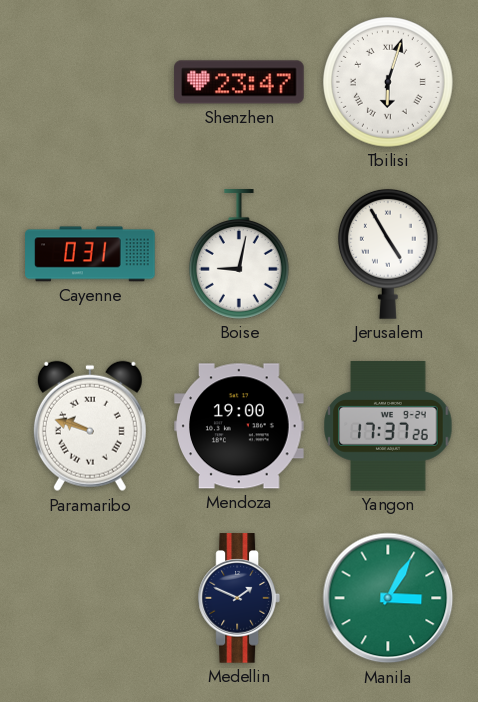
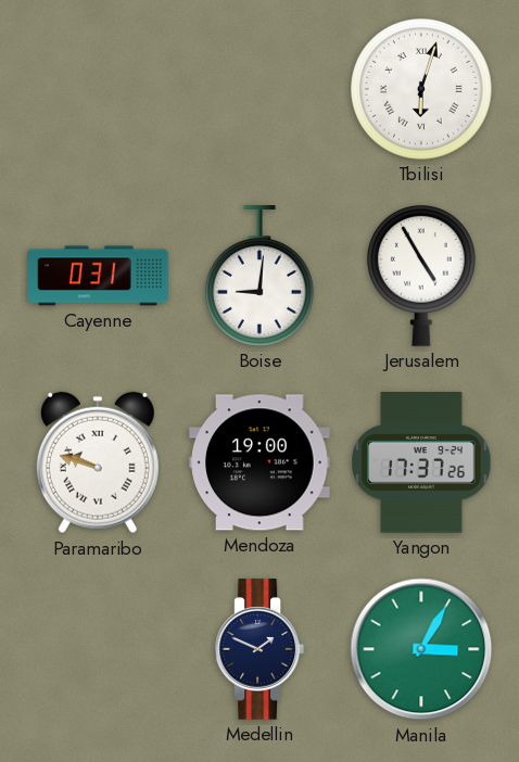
Shenzhen: 23:47 -> none (239, 82)
Boise: 9:02 -> 9:01 (259, 276)
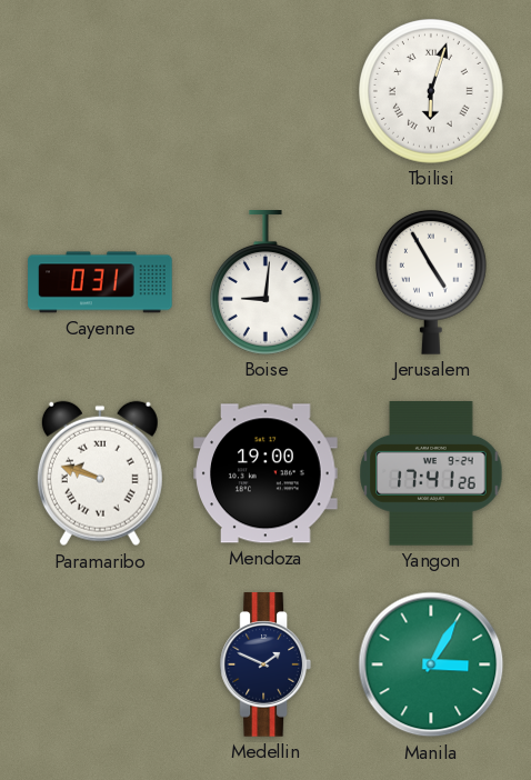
Yangon: 17:37 -> 17:41 (431, 473)
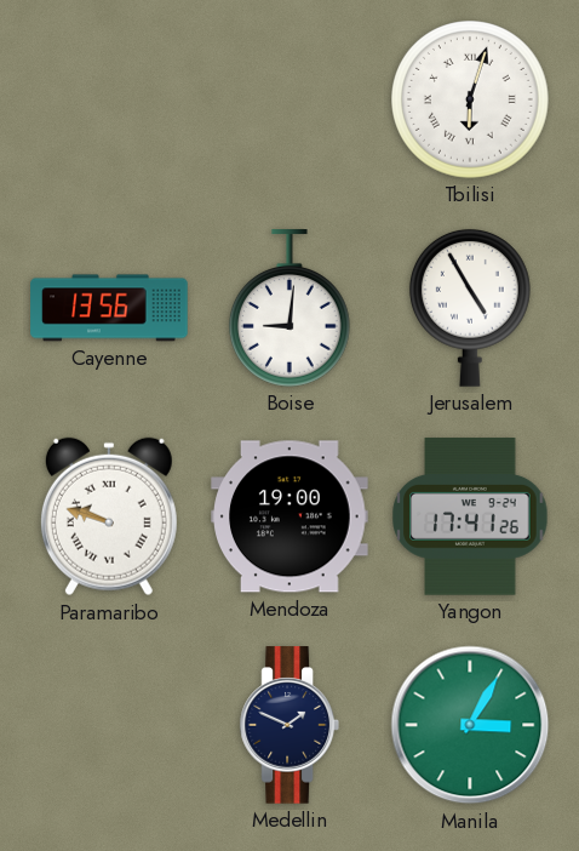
Cayenne: 0:31 -> 13:56 (109, 308)
